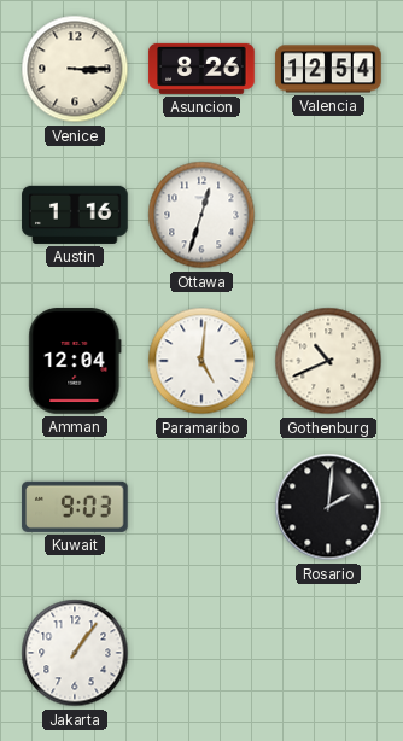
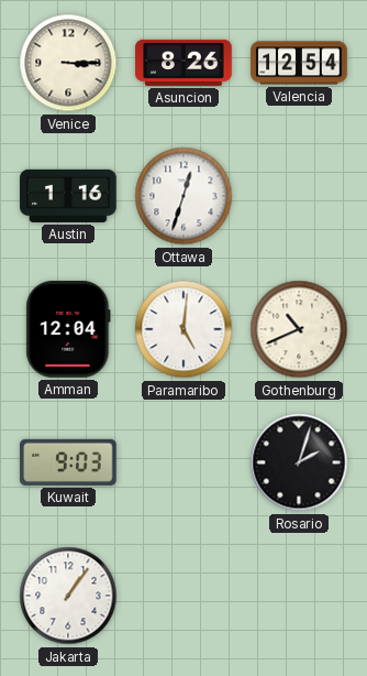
Rosario: 2:01 -> 2:03 (299, 462)
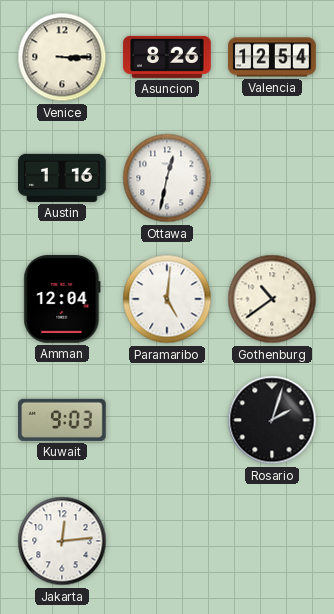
Ottawa: 12:33 -> 12:32 (167, 178)
Gothenburg: 10:41 -> 10:39 (272, 299)
Jakarta: 1:06 -> 12:14 (62, 541)
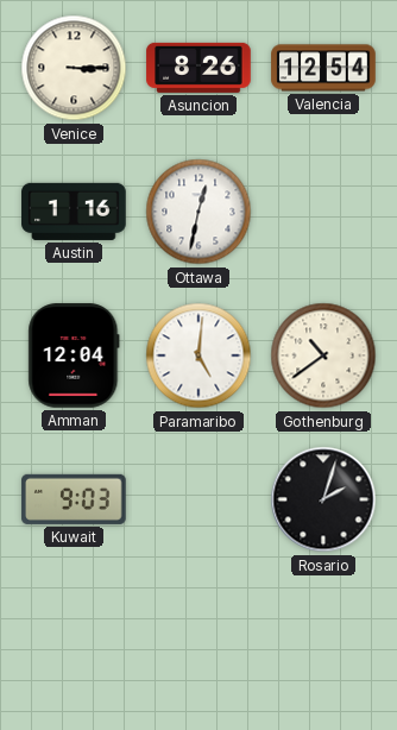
Jakarta: 12:14 -> none (62, 541)
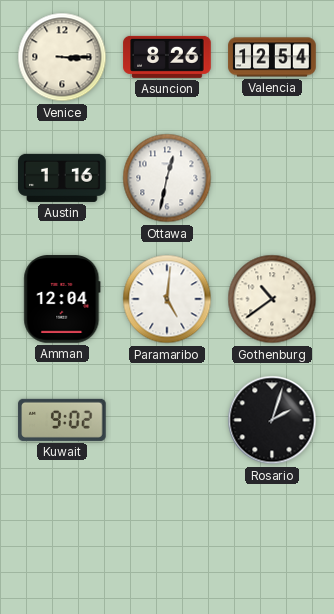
Kuwait: 9:03 -> 9:02 (62, 420)
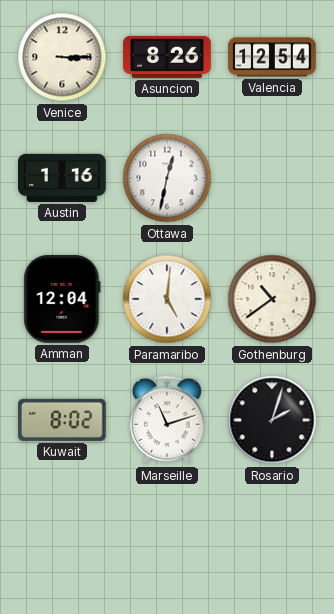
Kuwait: 9:02 -> 8:02 (62, 420)
Marseille: none -> 11:12 (168, 420)
